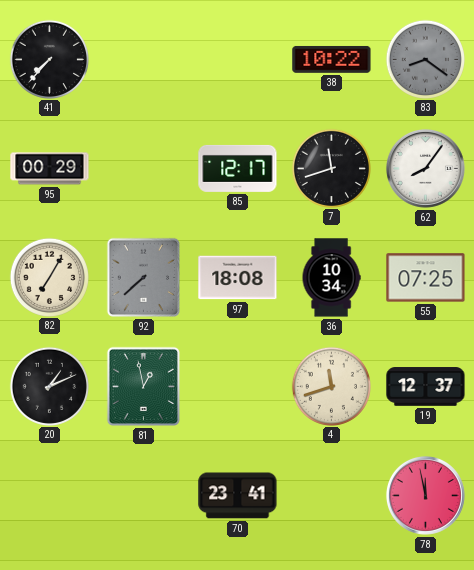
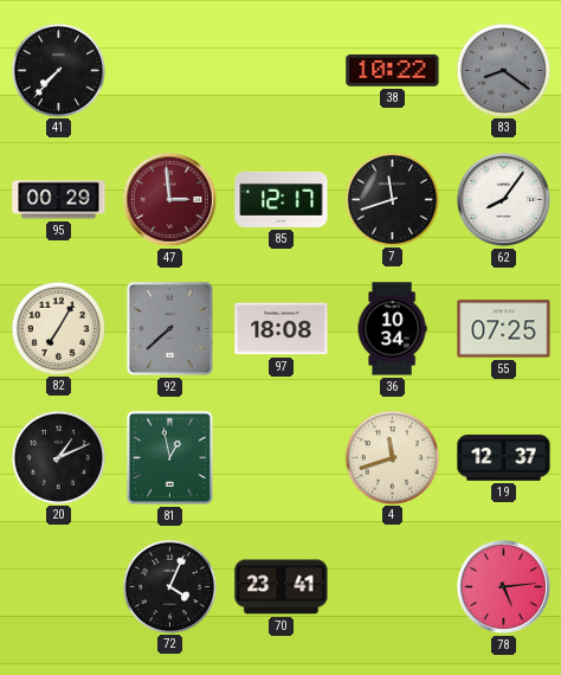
47: none -> 2:59 (169, 199)
72: none -> 4:04 (169, 586)
78: 11:58 -> 5:14 (503, 586)
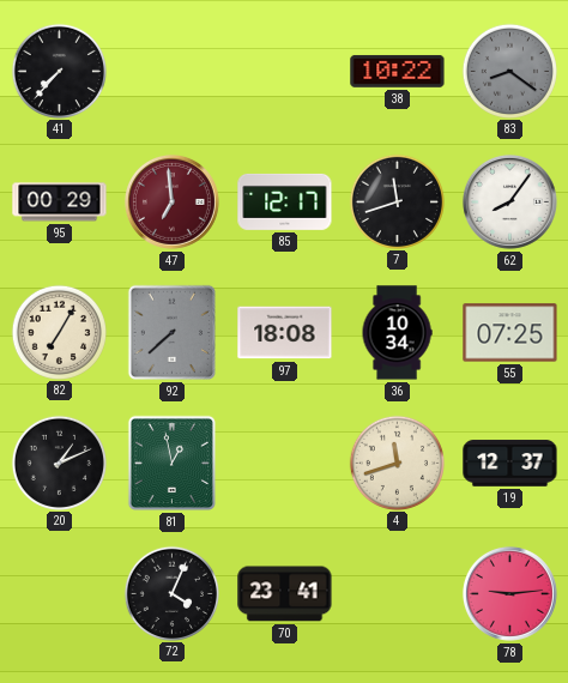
47: 2:59 -> 6:59 (171, 201)
78: 5:14 -> 9:14 (509, 593)
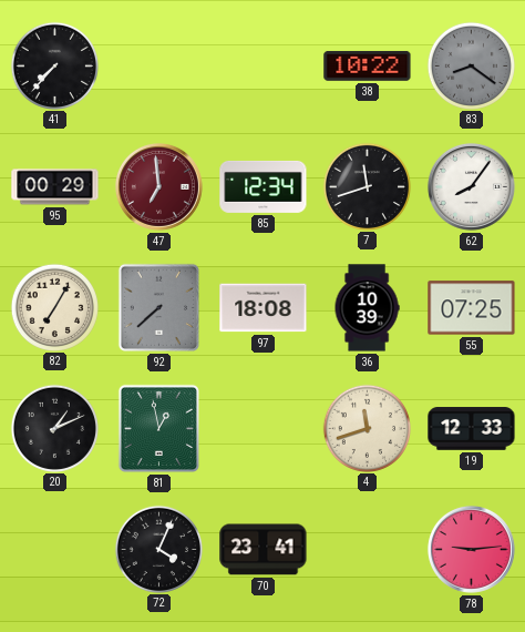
85: 12:17 -> 12:34 (264, 186)
36: 10:34 -> 10:39 (367, 308)
19: 12:37 -> 12:33 (472, 429)
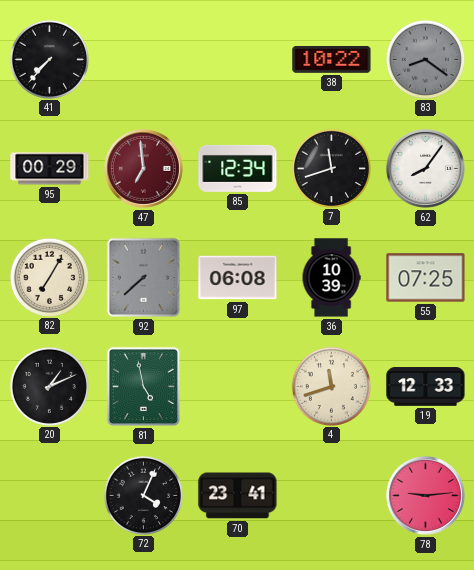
97: 18:08 -> 06:08 (238, 278)
81: 12:58 -> 4:58 (143, 386)
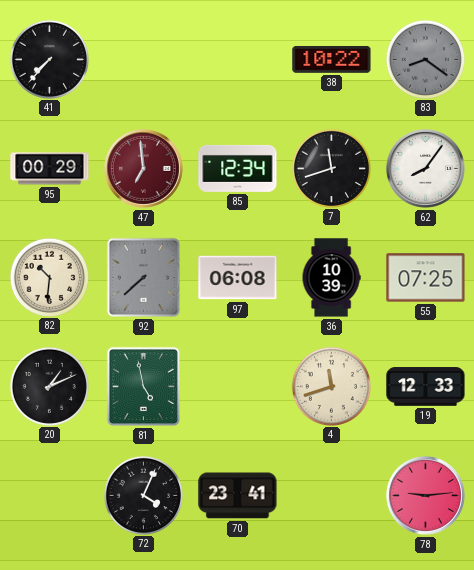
82: 7:05 -> 10:31 (49, 277)
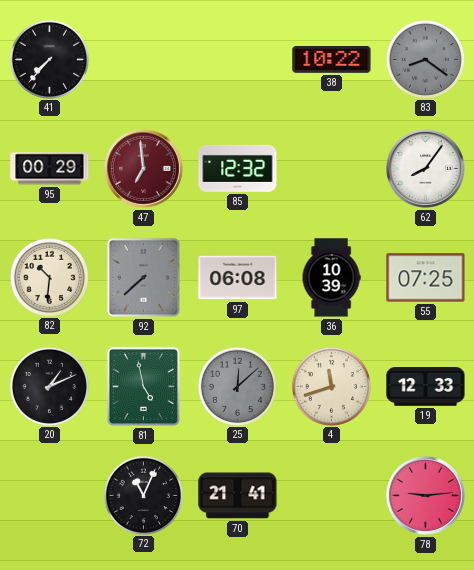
85: 12:34 -> 12:32 (238, 168)
7: 11:42 -> none (331, 168)
25: none -> 12:08 (237, 386)
72: 4:04 -> 11:04 (143, 495)
70: 23:41 -> 21:41 (238, 496)
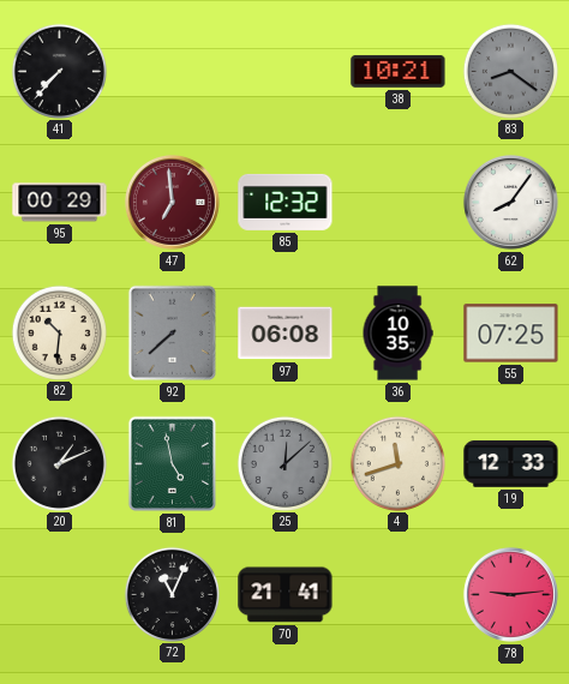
38: 10:22 -> 10:21 (399, 71)
36: 10:39 -> 10:35 (397, 334)
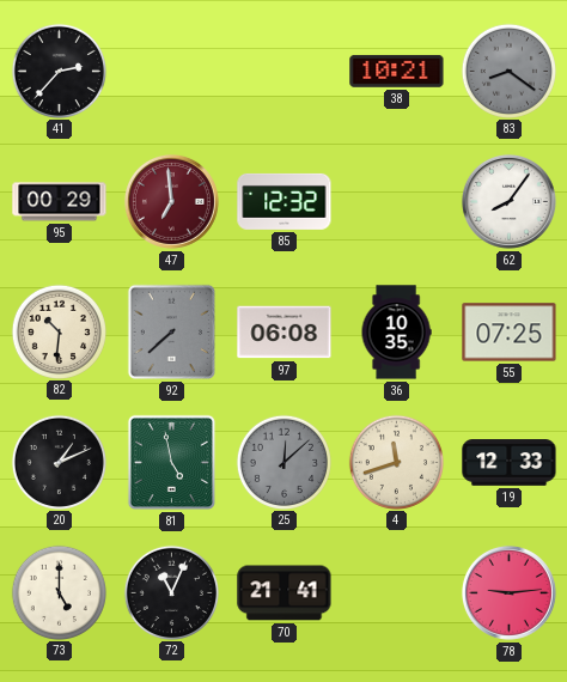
41: 7:37 -> 2:37 (59, 71)
73: none -> 5:00 (59, 592)
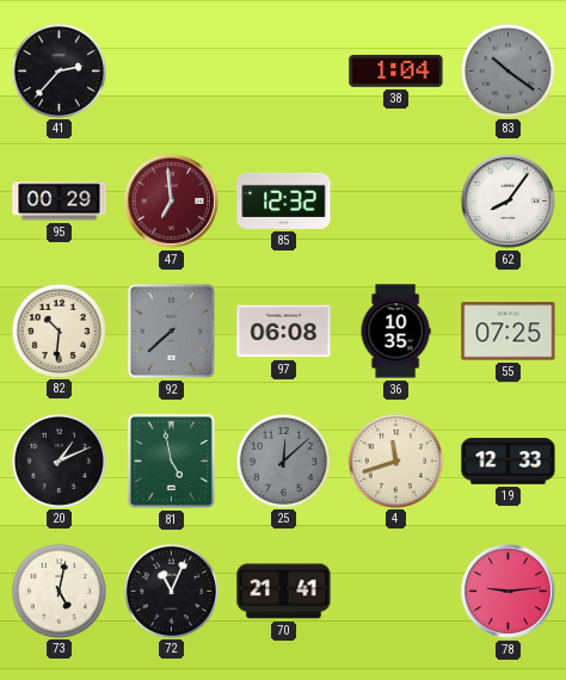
38: 10:21 -> 1:04 (396, 70)
83: 8:21 -> 10:21 (507, 70)
73: 5:00 -> 5:02 (59, 591)
